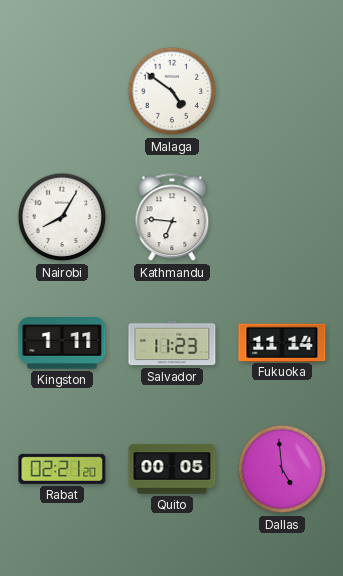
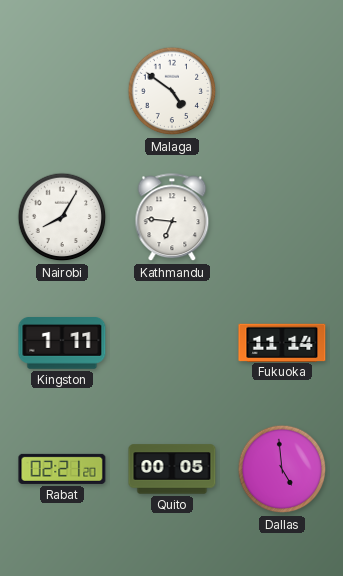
Salvador: 11:23 -> none (172, 343)
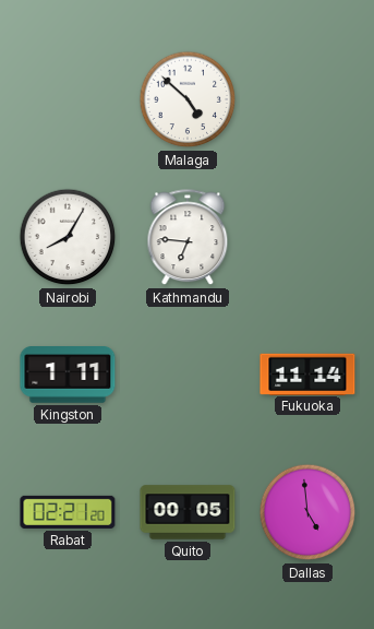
Malaga: 4:51 -> 4:52 (188, 99)
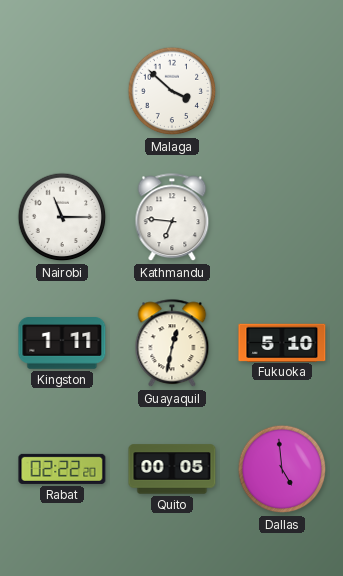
Malaga: 4:52 -> 3:52 (172, 91)
Nairobi: 8:05 -> 11:15 (62, 217)
Guayaquil: none -> 12:32 (172, 344)
Fukuoka: 11:14 -> 5:10 (282, 342)
Rabat: 02:21 -> 02:22 (62, 469)
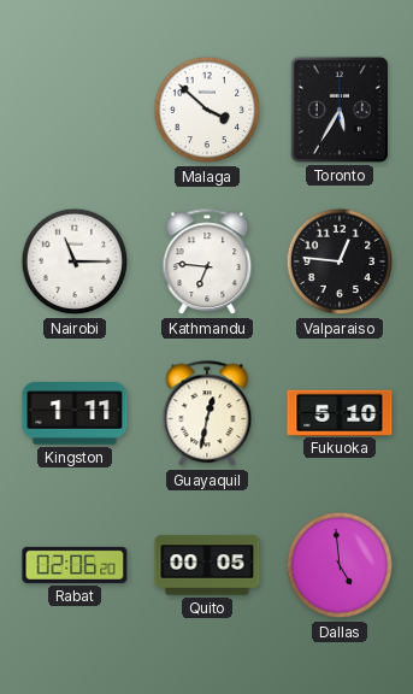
Toronto: none -> 5:35 (340, 110)
Valparaiso: none -> 12:46 (340, 261)
Rabat: 02:22 -> 02:06 (75, 565)
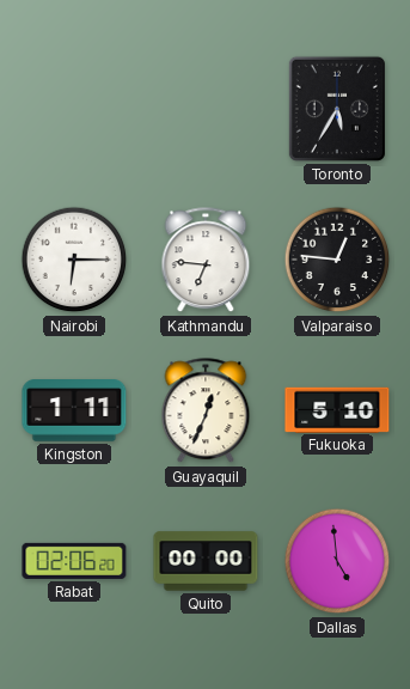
Malaga: 3:52 -> none (207, 110)
Nairobi: 11:15 -> 6:15 (74, 260)
Guayaquil: 12:32 -> 12:34 (206, 411)
Quito: 00:05 -> 00:00 (206, 561)
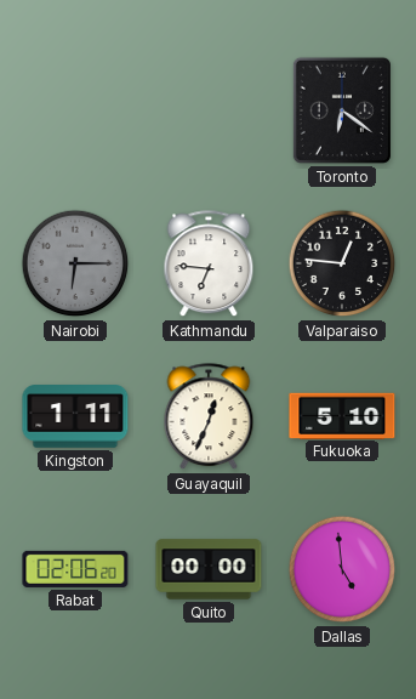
Toronto: 5:35 -> 6:21 (342, 110)
Nairobi dial: white -> grey (75, 263)
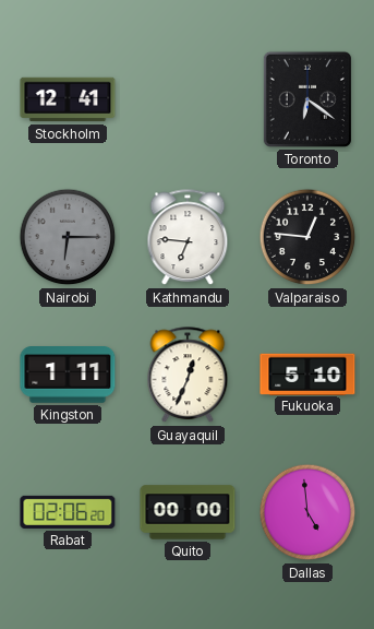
Stockholm: none -> 12:41 (68, 99)
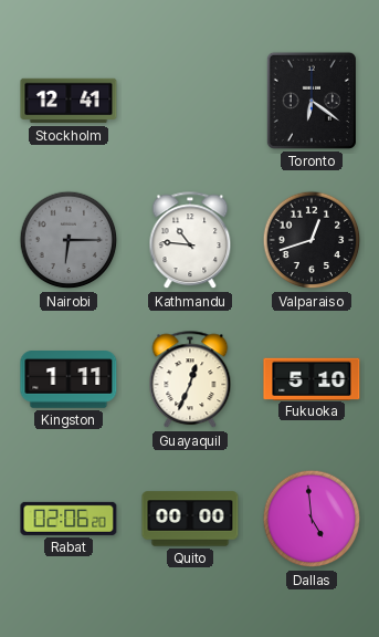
Kathmandu: 6:46 -> 10:46 (190, 241)
Valparaiso: 12:46 -> 12:42 (312, 240)
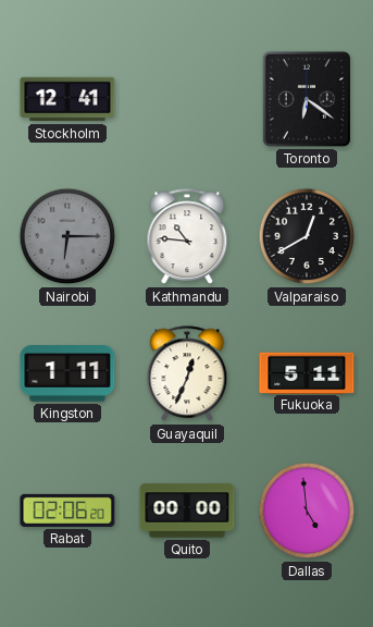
Valparaiso: 12:42 -> 12:40 (307, 236)
Fukuoka: 5:10 -> 5:11 (307, 372)
